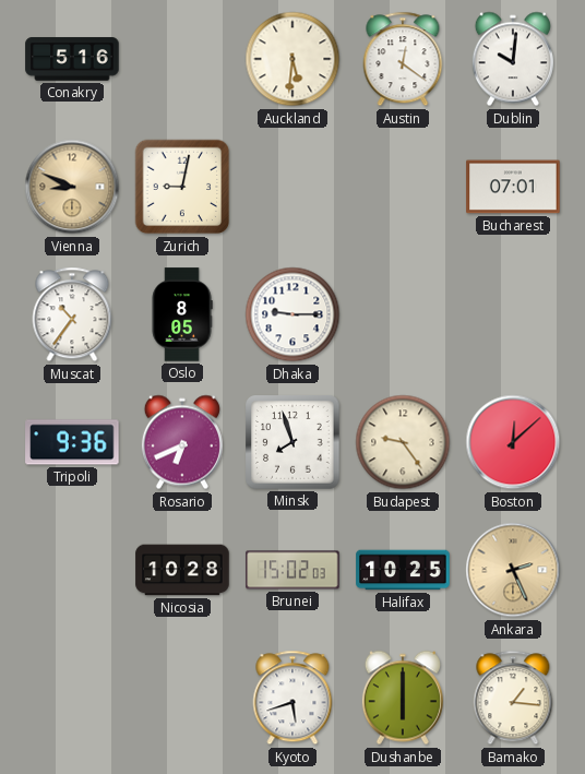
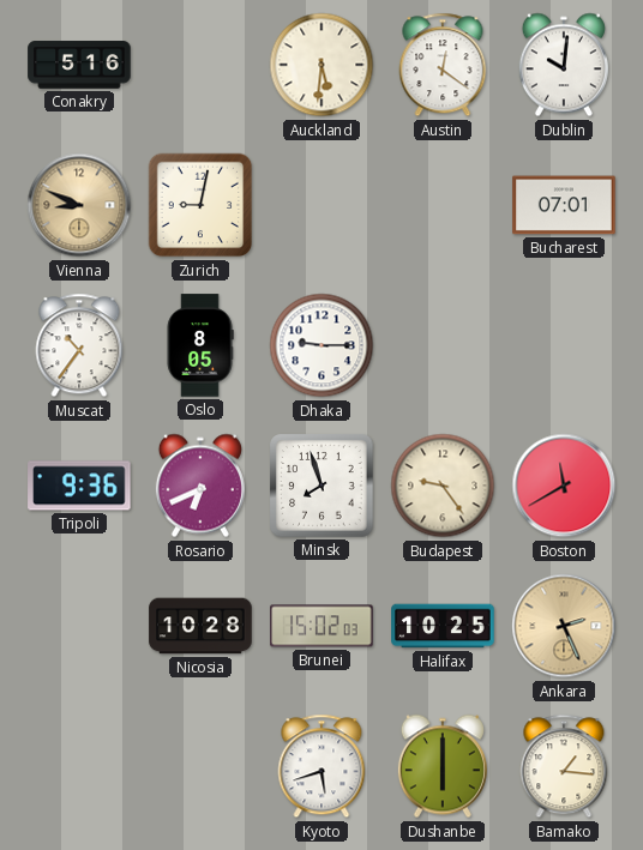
Boston: 12:08 -> 11:40 (564, 486)
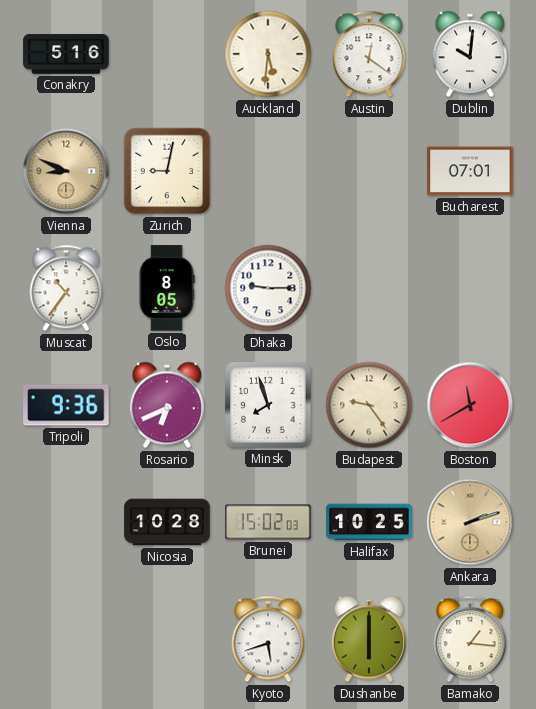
Ankara: 2:26 -> 2:12 (470, 522)
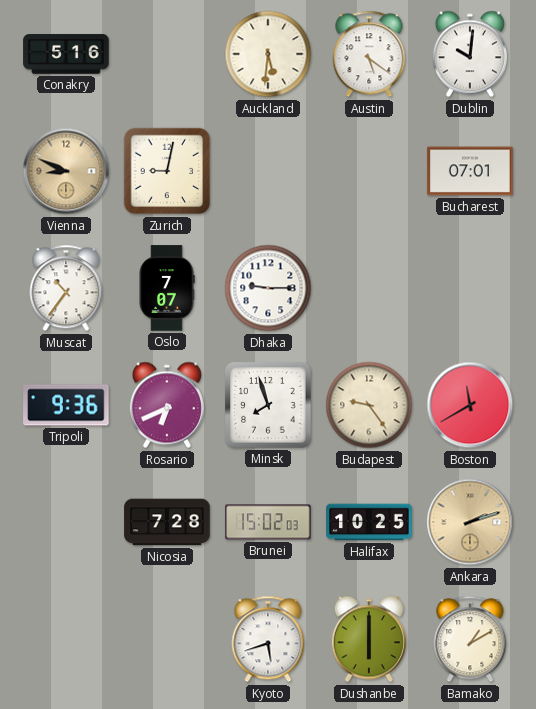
Austin: 12:21 -> 5:21 (369, 54)
Oslo: 8:05 -> 7:07 (167, 288)
Nicosia: 10:28 -> 7:28 (167, 522)
Bamako: 1:16 -> 1:10 (470, 639)
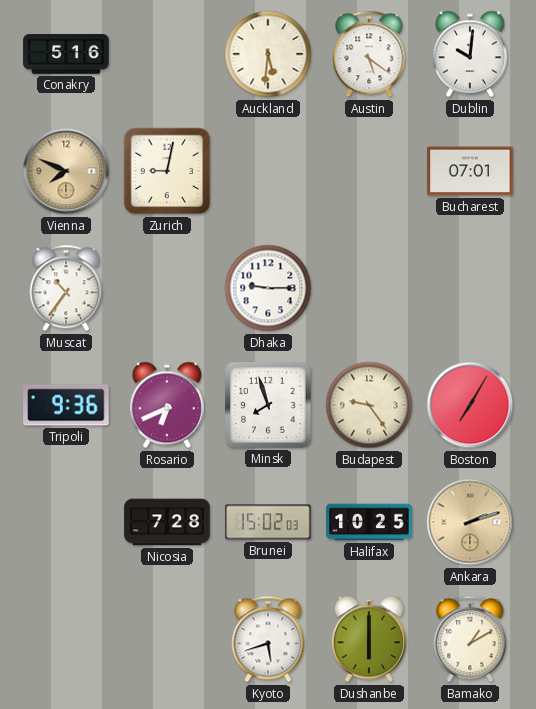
Vienna: 8:49 -> 7:49 (66, 171)
Oslo: 7:07 -> none (167, 288)
Boston: 11:40 -> 7:05 (470, 405)
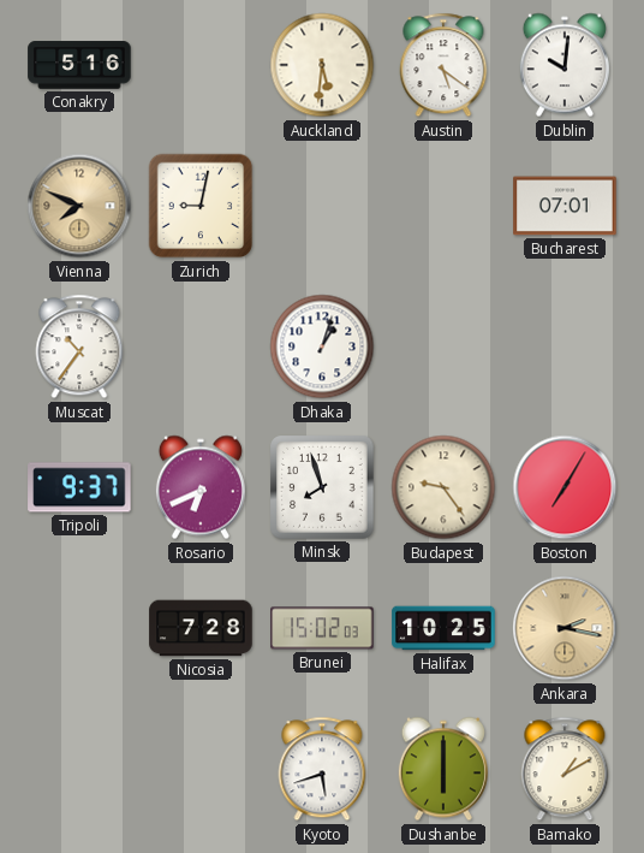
Dhaka: 9:15 -> 1:03 (322, 346)
Tripoli: 9:36 -> 9:37 (79, 487)
Ankara: 2:12 -> 2:17 (565, 628)
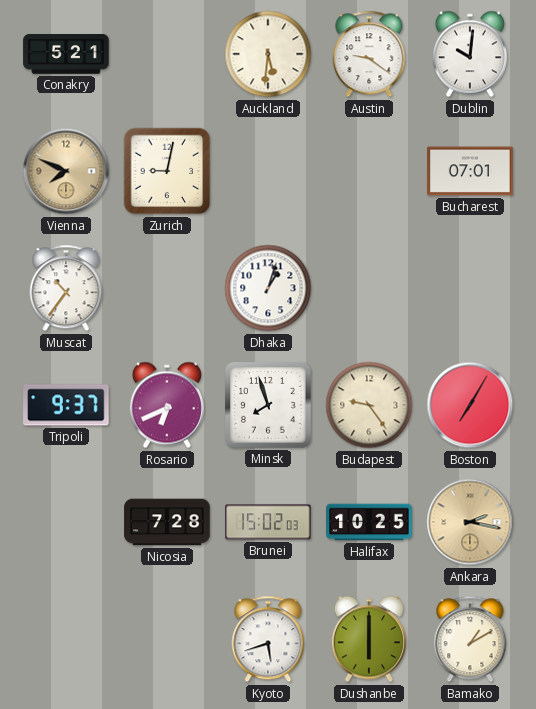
Conakry: 5:16 -> 5:21 (66, 54)
Austin: 5:21 -> 9:21 (369, 54)
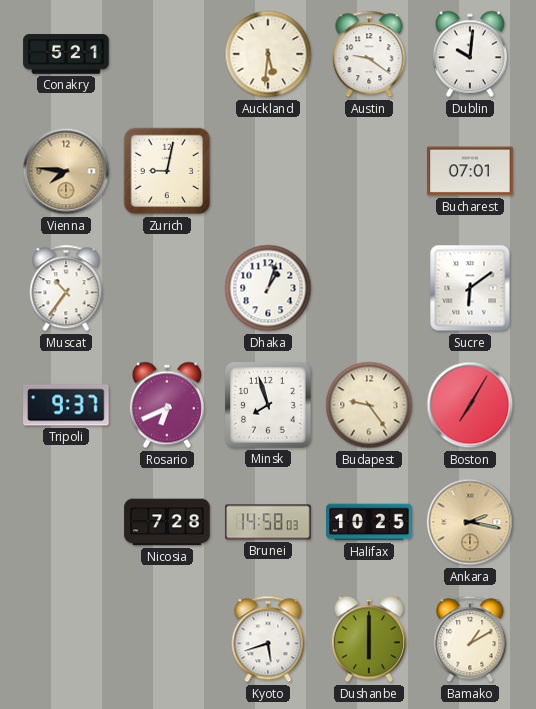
Vienna: 7:49 -> 7:46 (66, 171)
Sucre: none -> 6:09 (470, 288)
Brunei: 15:02 -> 14:58 (268, 522)
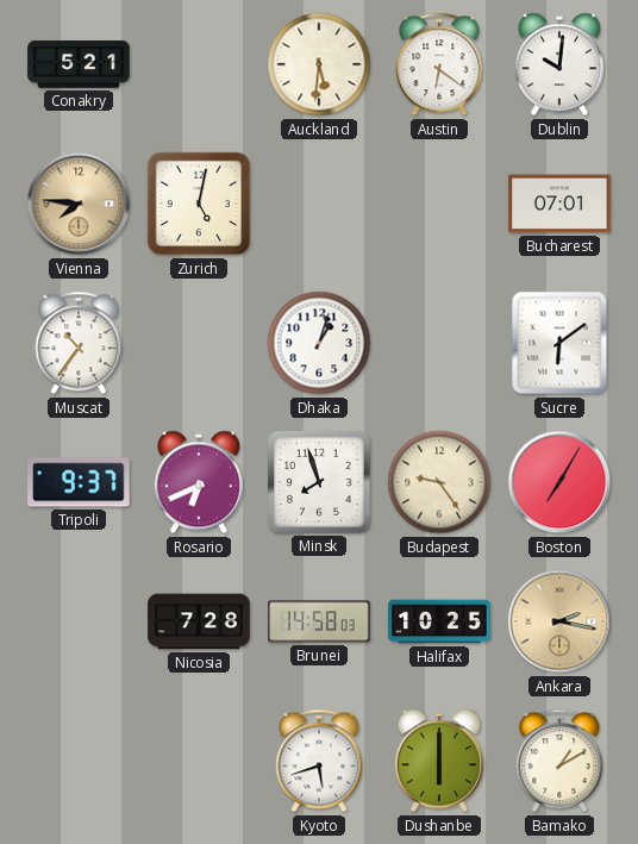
Austin: 9:21 -> 6:21 (439, 64)
Zurich: 9:02 -> 5:02 (199, 204)
